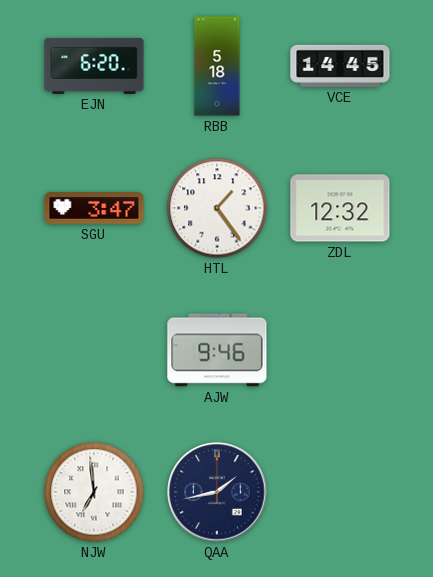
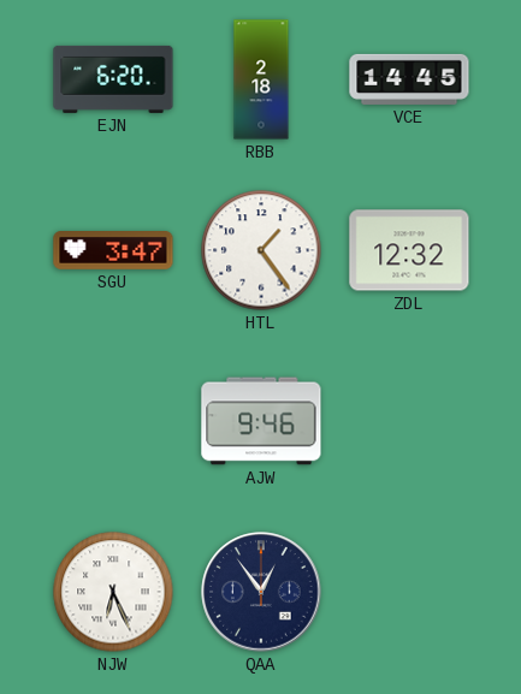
RBB: 5:18 -> 2:18 (261, 79)
NJW: 6:59 -> 6:26 (113, 592)
QAA: 1:43 -> 12:54 (261, 592)
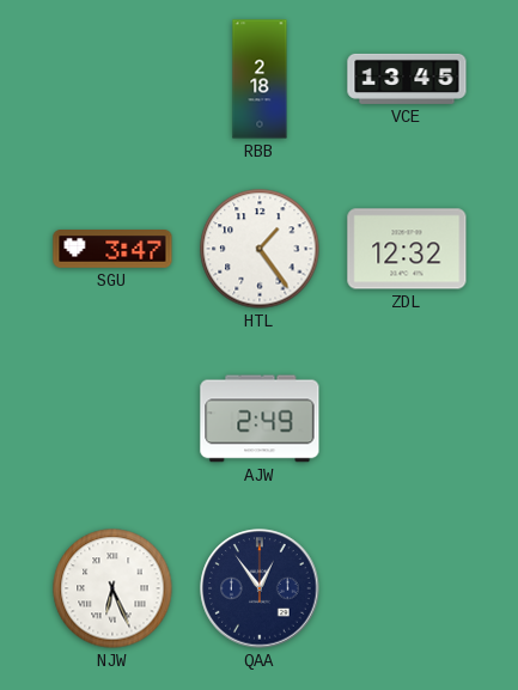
EJN: 6:20 -> none (113, 79)
VCE: 14:45 -> 13:45 (407, 79)
AJW: 9:46 -> 2:49 (260, 419)
